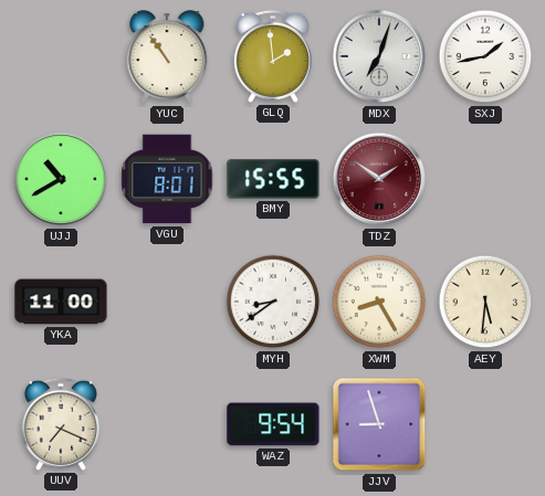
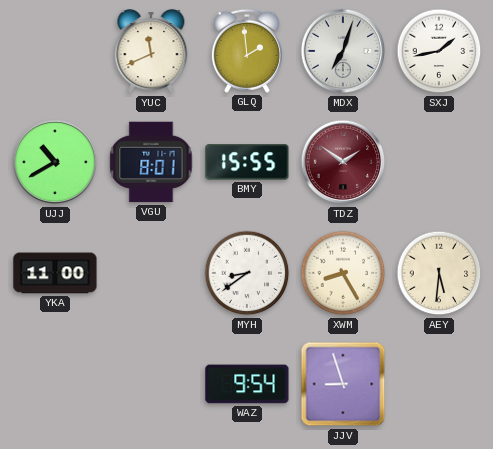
YUC: 10:54 -> 11:41 (151, 52)
UUV: 7:19 -> none (61, 424)
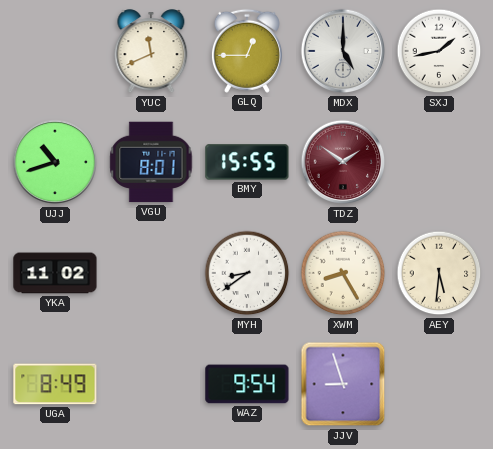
GLQ: 1:59 -> 12:45 (247, 51)
MDX: 7:03 -> 5:00 (343, 51)
UJJ: 10:40 -> 10:42 (55, 162)
YKA: 11:00 -> 11:02 (55, 273)
UGA: none -> 8:49 (55, 384)
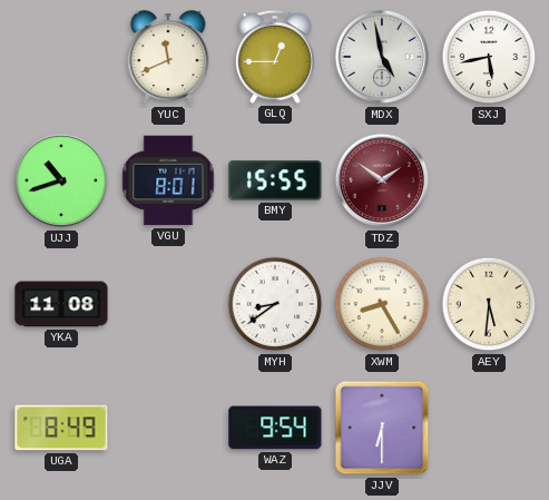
MDX: 5:00 -> 4:58 (382, 57)
SXJ: 1:43 -> 5:43 (489, 57)
YKA: 11:02 -> 11:08 (61, 304)
JJV: 8:57 -> 6:30 (382, 428)
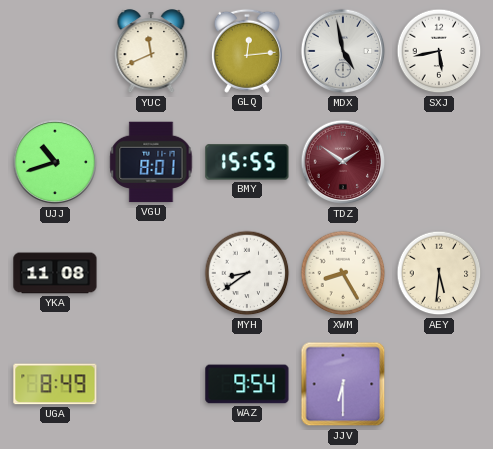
GLQ: 12:45 -> 12:14 (247, 51)
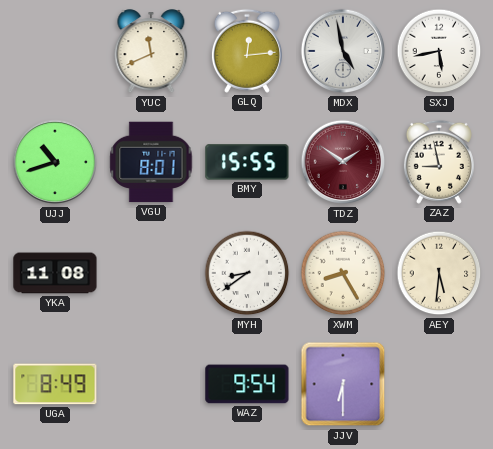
ZAZ: none -> 8:58 (439, 162)
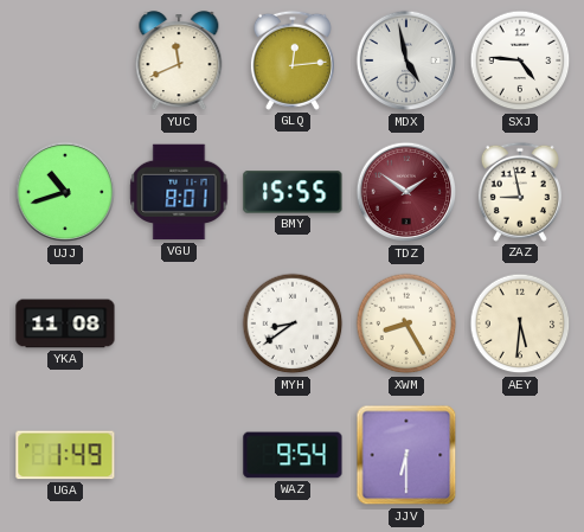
SXJ: 5:43 -> 4:46 (520, 60)
UGA: 8:49 -> 1:49 (65, 455)
